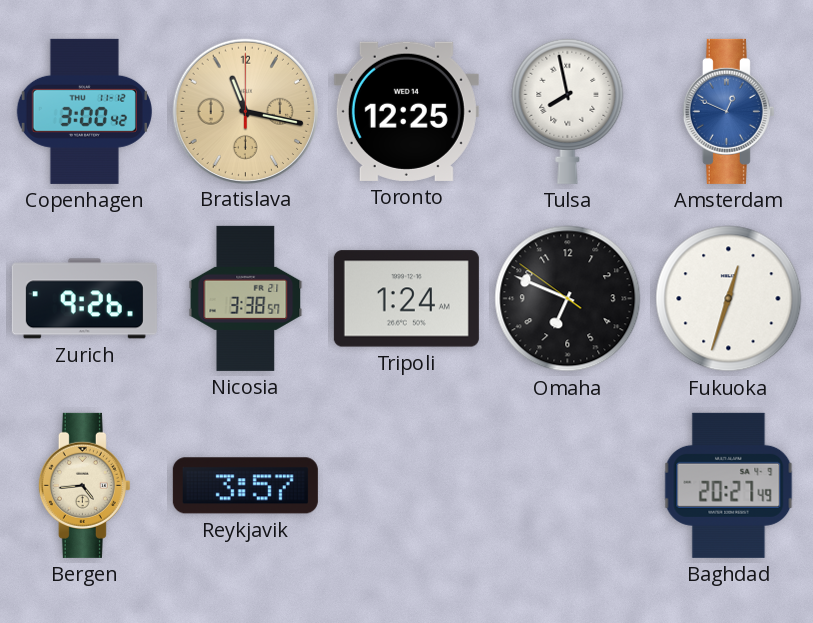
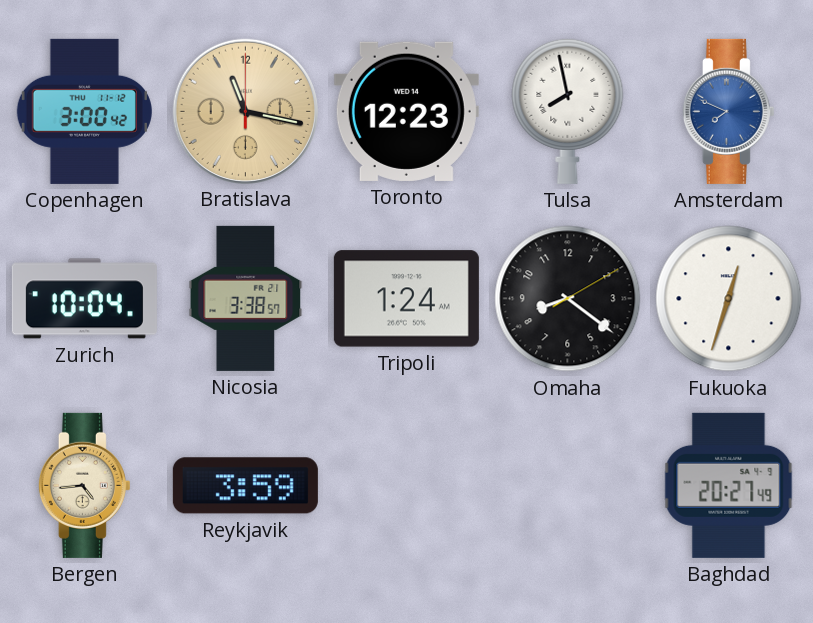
Toronto: 12:25 -> 12:23 (406, 111)
Amsterdam: 12:49 -> 7:49 (728, 111)
Zurich: 9:26 -> 10:04 (84, 299)
Omaha: 6:48 -> 8:21 (568, 299)
Reykjavik: 3:57 -> 3:59 (245, 486)
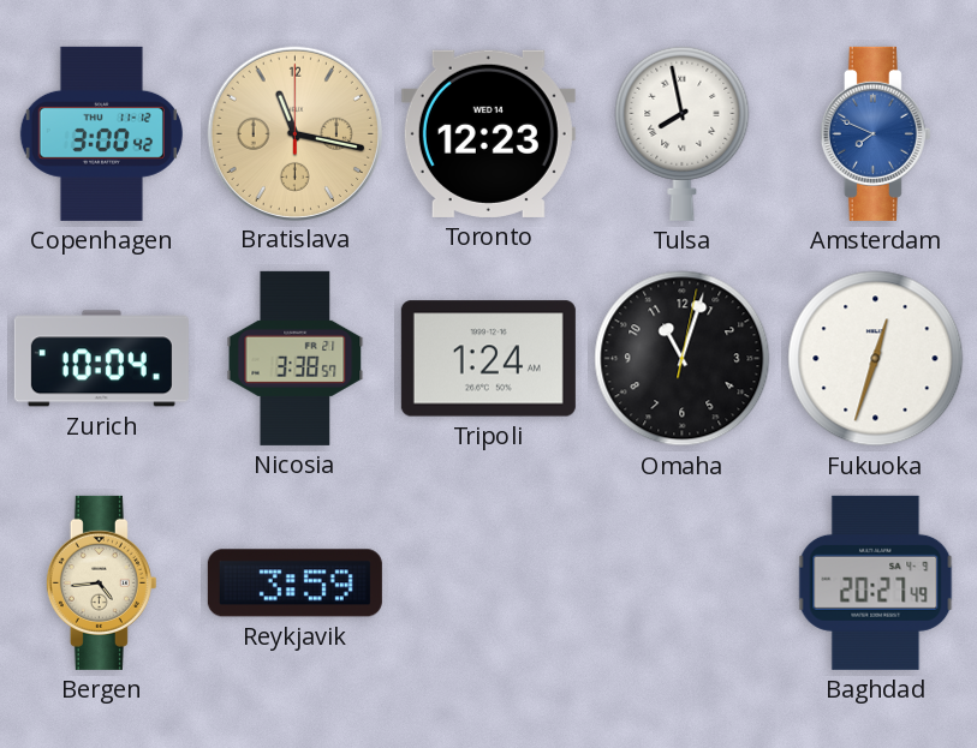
Omaha: 8:21 -> 11:03 (683, 359)
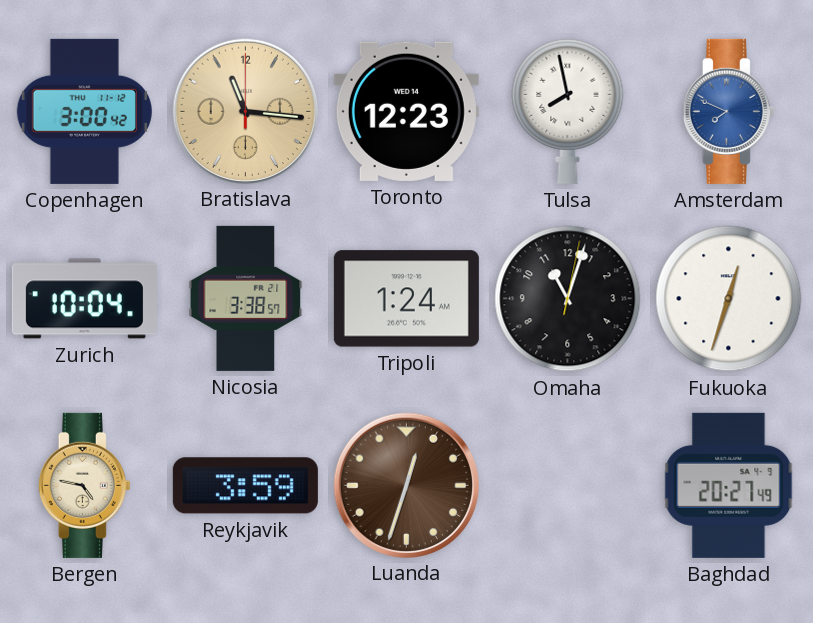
Bratislava: 11:17 -> 11:16 (245, 111)
Bergen: 4:44 -> 4:47 (84, 485)
Luanda: none -> 12:33 (406, 485)
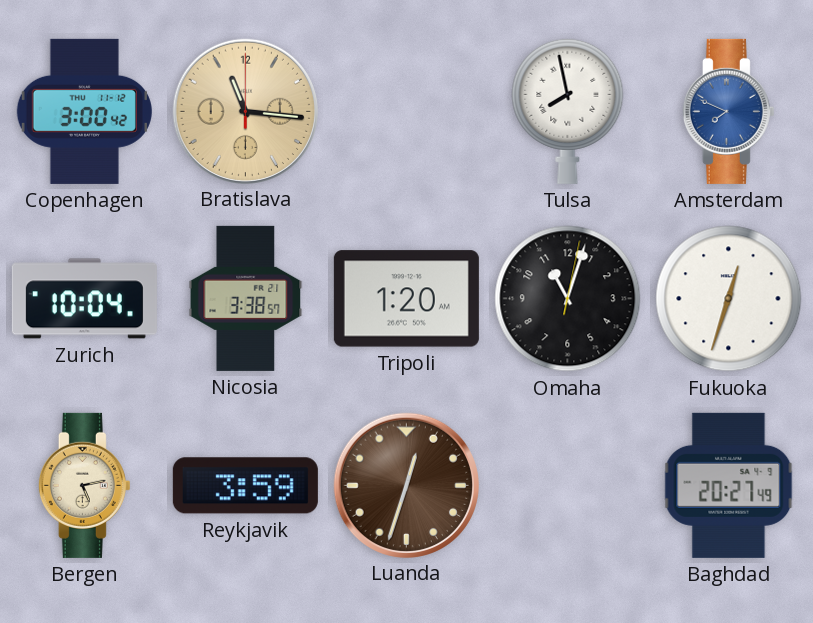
Toronto: 12:23 -> none (406, 111)
Tripoli: 1:24 -> 1:20 (406, 299)
Bergen: 4:47 -> 5:13 (84, 485)
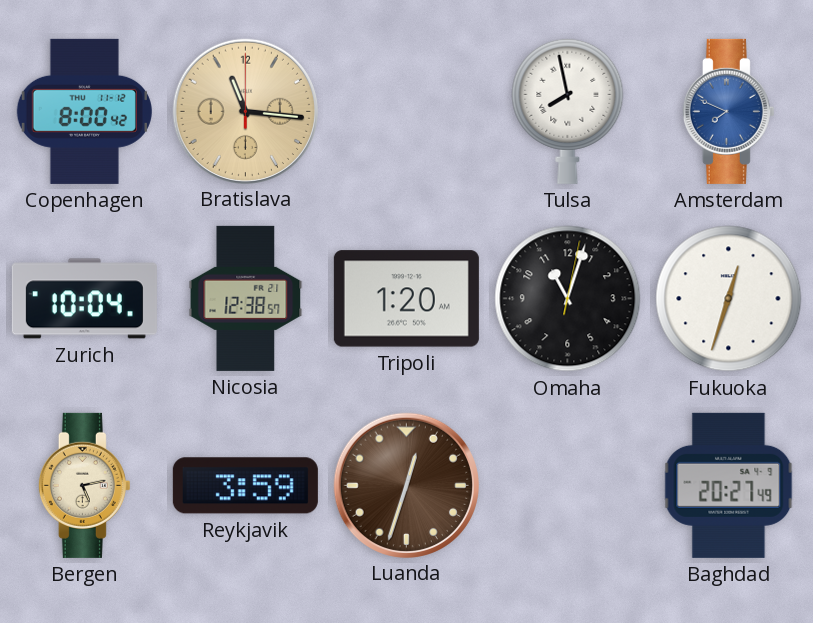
Copenhagen: 3:00 -> 8:00 (84, 111)
Nicosia: 3:38 -> 12:38 (246, 298)
